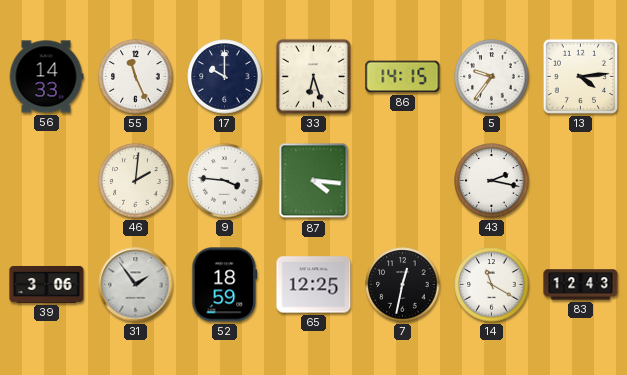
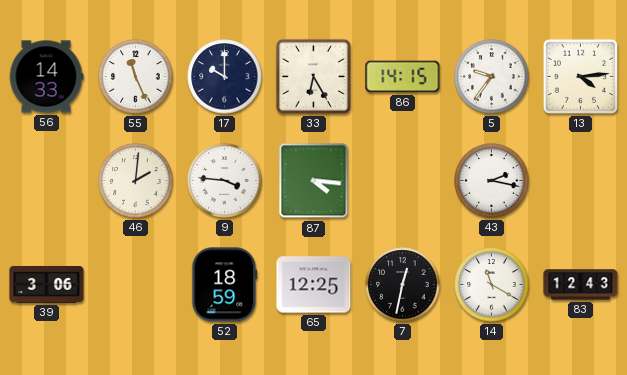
33: 6:27 -> 6:25 (313, 76)
31: 1:54 -> none (136, 285)
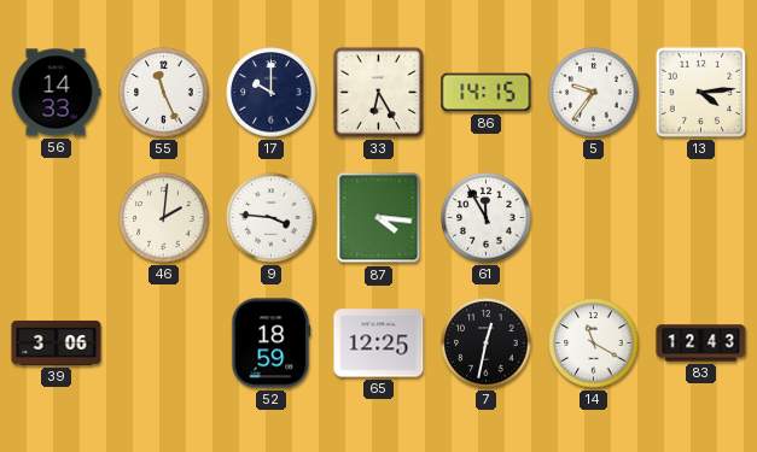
61: none -> 11:55 (487, 218)
43: 2:17 -> none (492, 181)
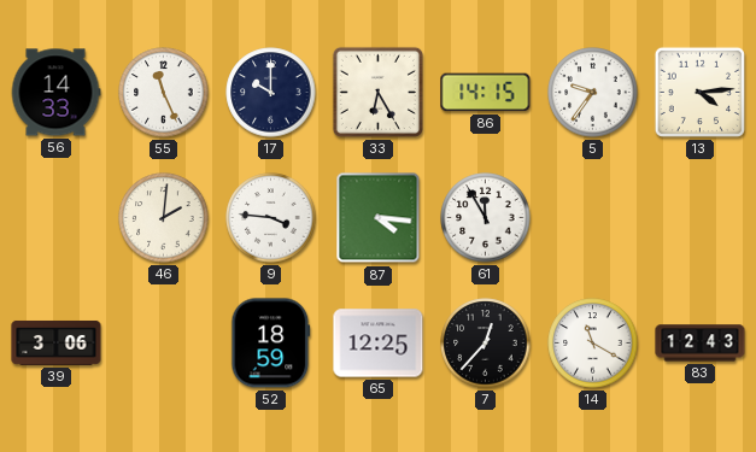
7: 12:32 -> 12:37 (486, 344)
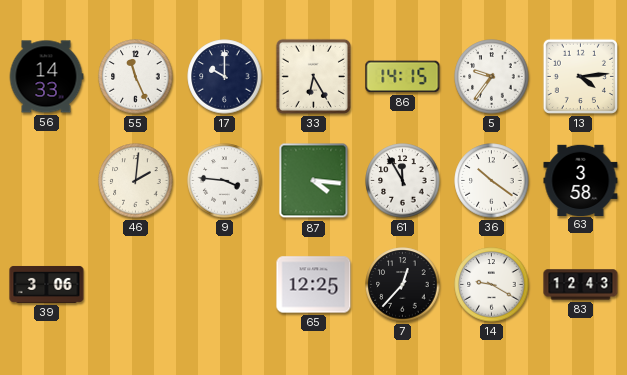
36: none -> 10:21 (492, 181)
63: none -> 3:58 (581, 180)
52: 18:59 -> none (271, 344)
14: 11:20 -> 9:20 (492, 285)
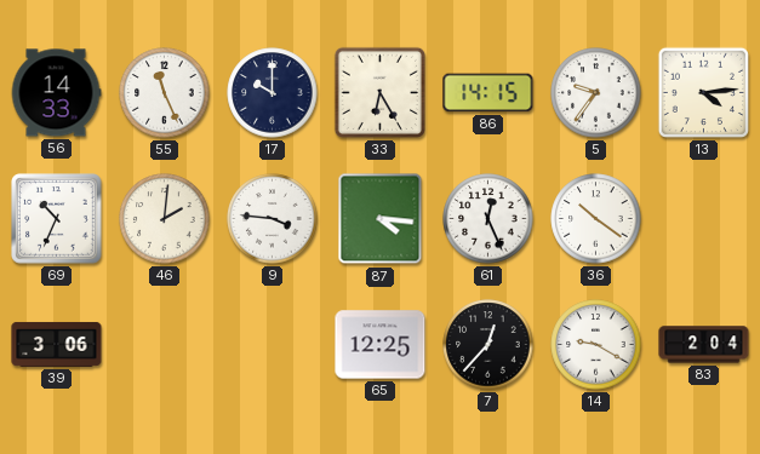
69: none -> 10:34 (57, 219)
61: 11:55 -> 12:26 (488, 219)
63: 3:58 -> none (581, 180)
83: 12:43 -> 2:04 (704, 345)
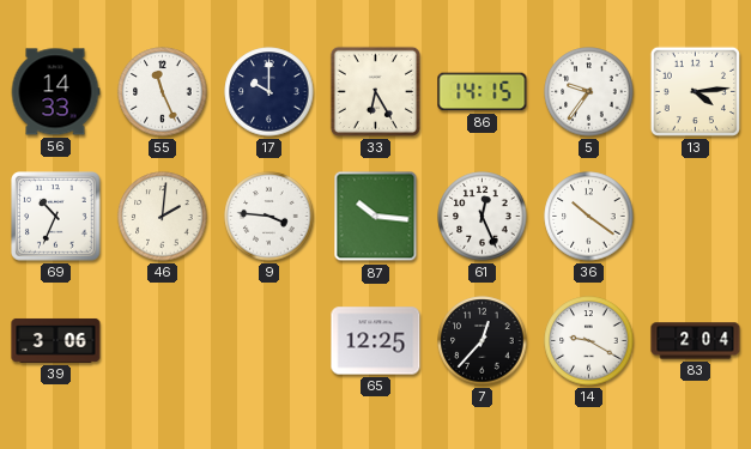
87: 4:16 -> 10:16 (376, 217)
